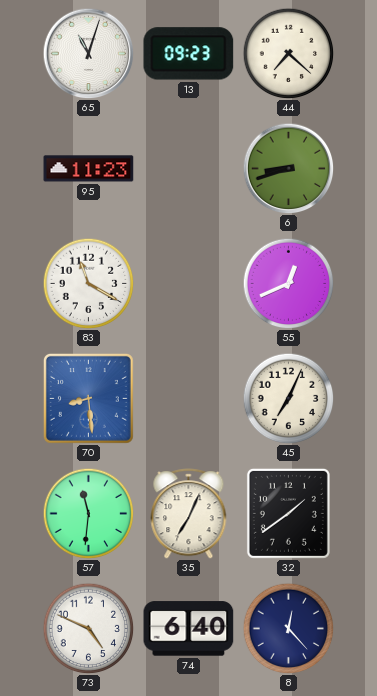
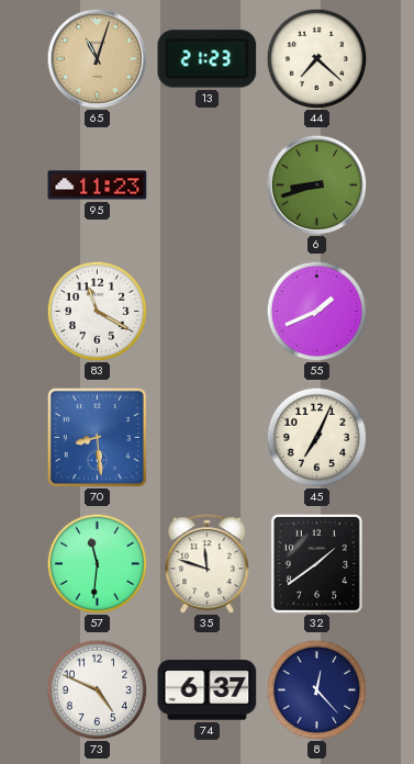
65 dial: white -> champagne (97, 58)
13: 09:23 -> 21:23 (208, 59)
55: 12:41 -> 1:41 (316, 311)
35: 7:04 -> 11:48 (208, 564)
74: 6:40 -> 6:37 (208, 690)
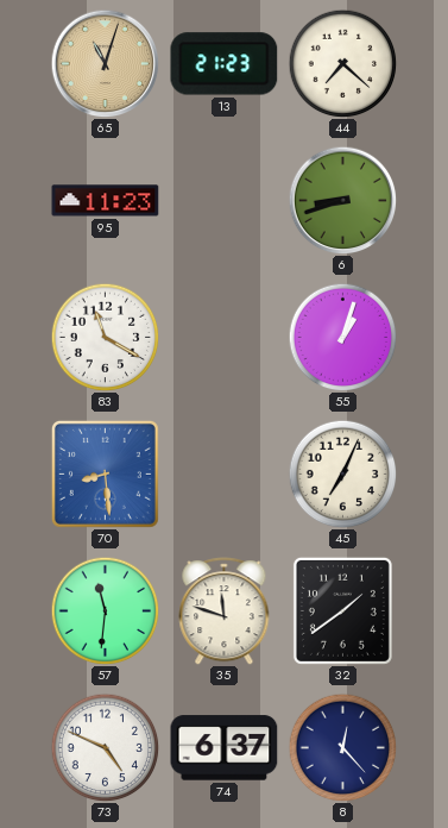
55: 1:41 -> 1:03 (342, 337)
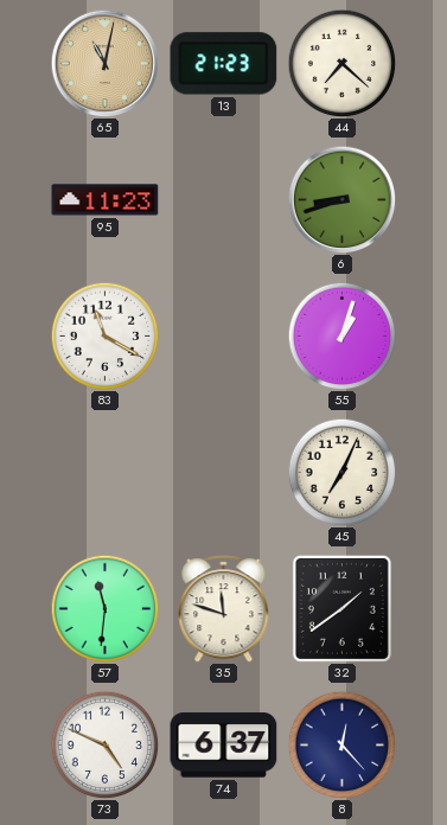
65: 11:03 -> 11:02 (104, 63)
70: 8:29 -> none (105, 473)
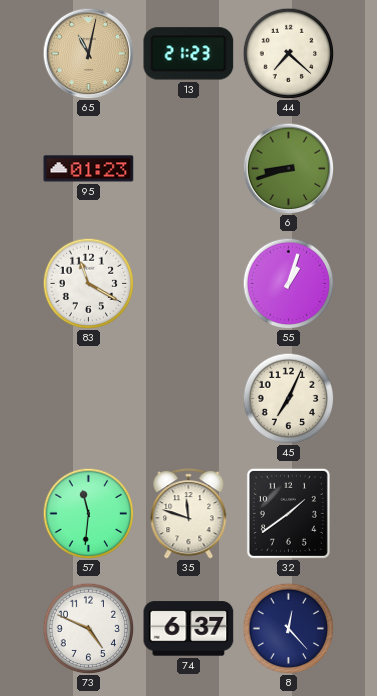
95: 11:23 -> 01:23 (89, 169)
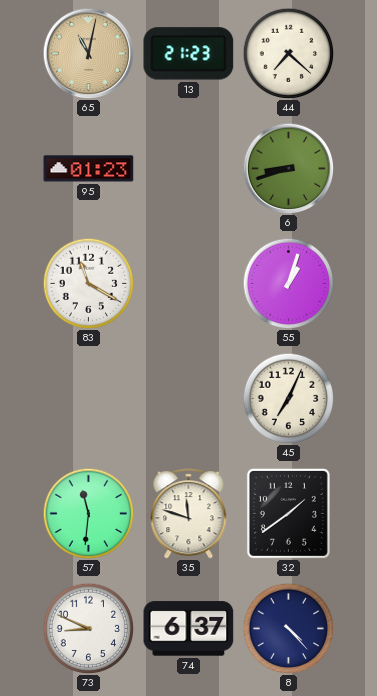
73: 4:49 -> 8:49 (88, 628)
8: 12:23 -> 4:23 (288, 628)
